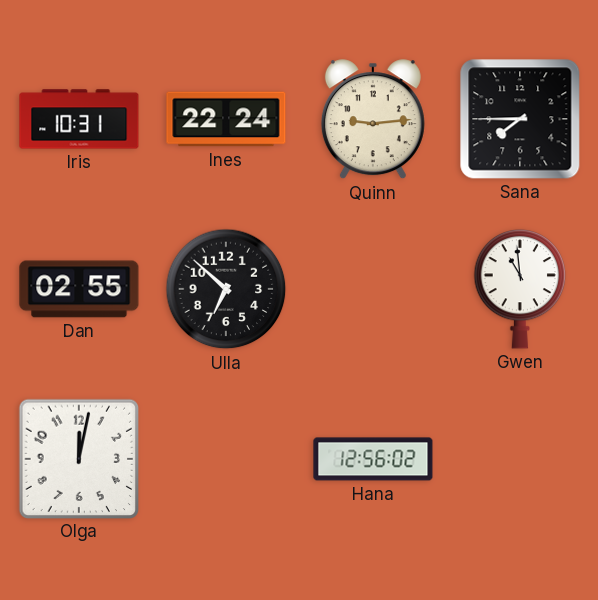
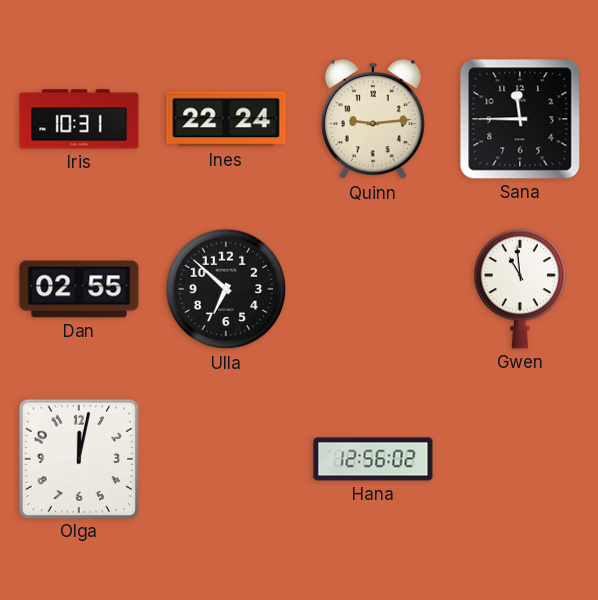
Sana: 7:45 -> 11:45 (520, 119)
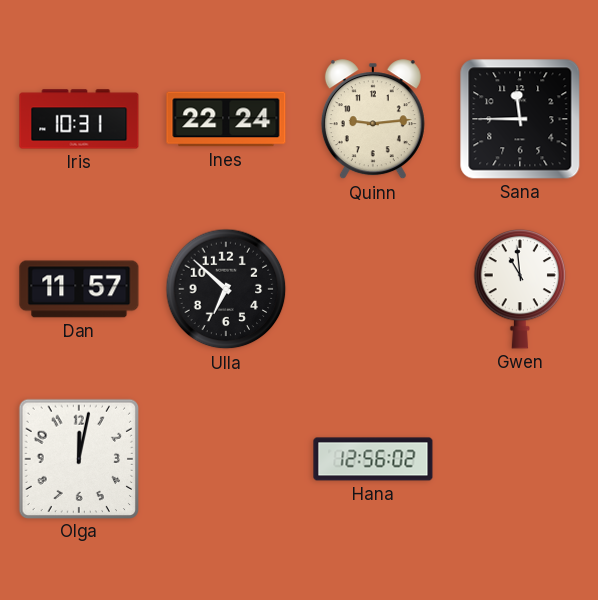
Dan: 02:55 -> 11:57 (79, 289)
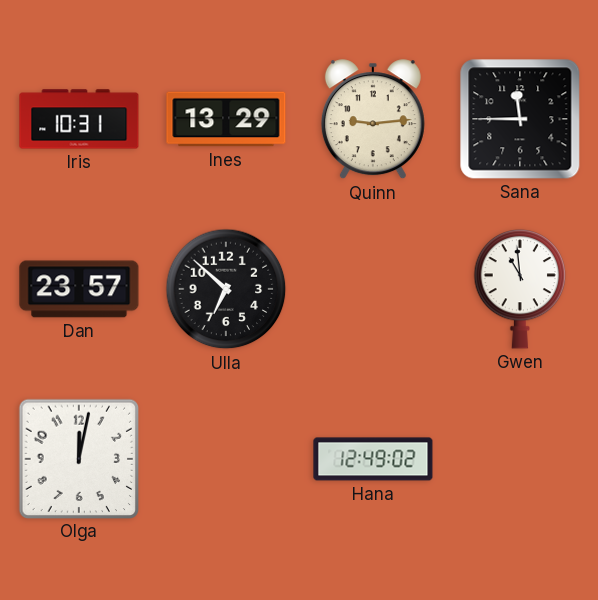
Ines: 22:24 -> 13:29 (226, 119)
Dan: 11:57 -> 23:57 (79, 289)
Hana: 12:56 -> 12:49 (373, 459)
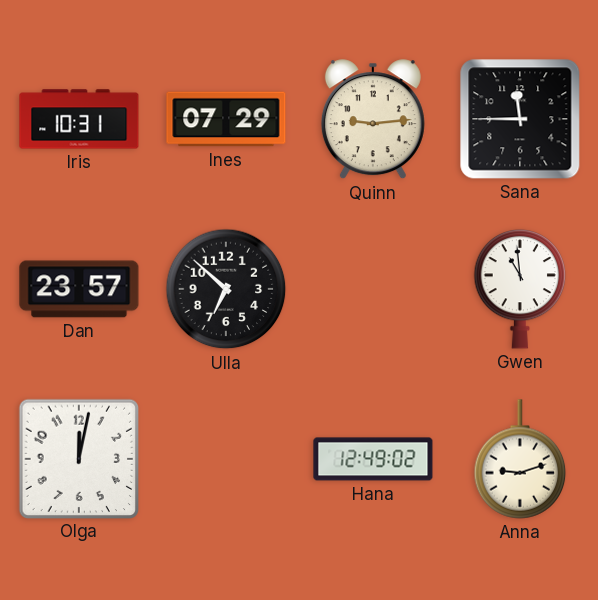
Ines: 13:29 -> 07:29 (226, 119)
Anna: none -> 9:12 (520, 459)
